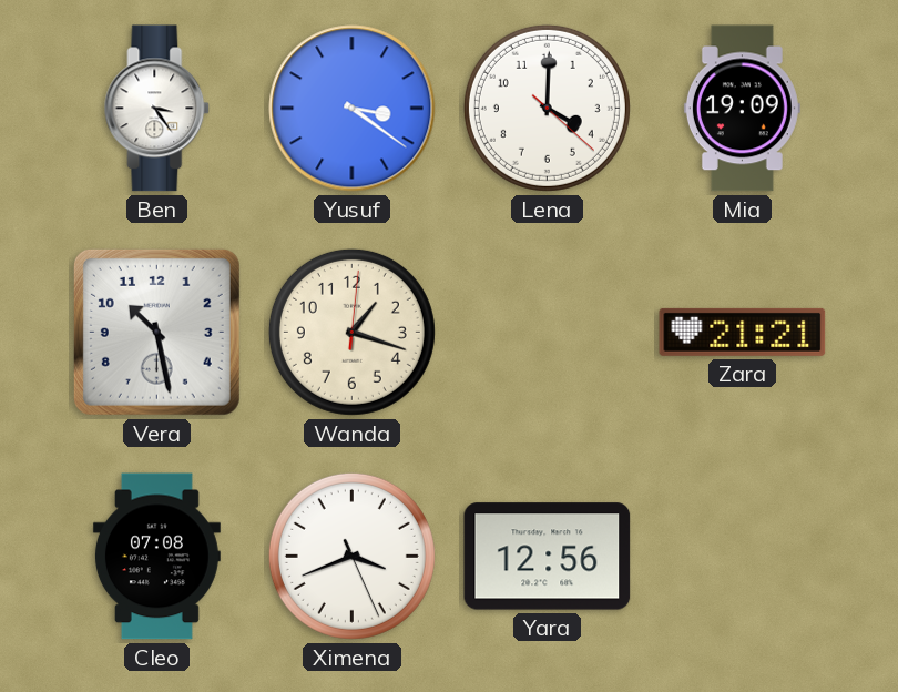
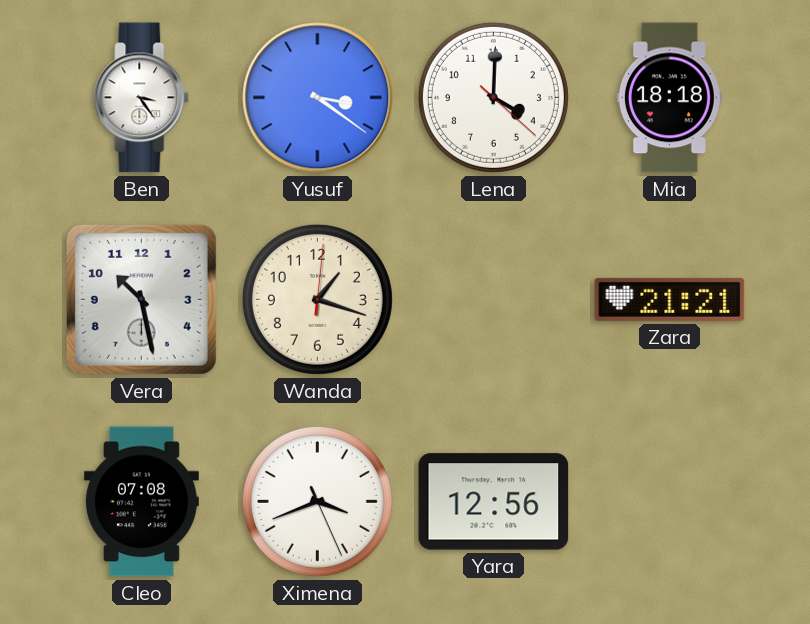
Mia: 19:09 -> 18:18 (669, 98)
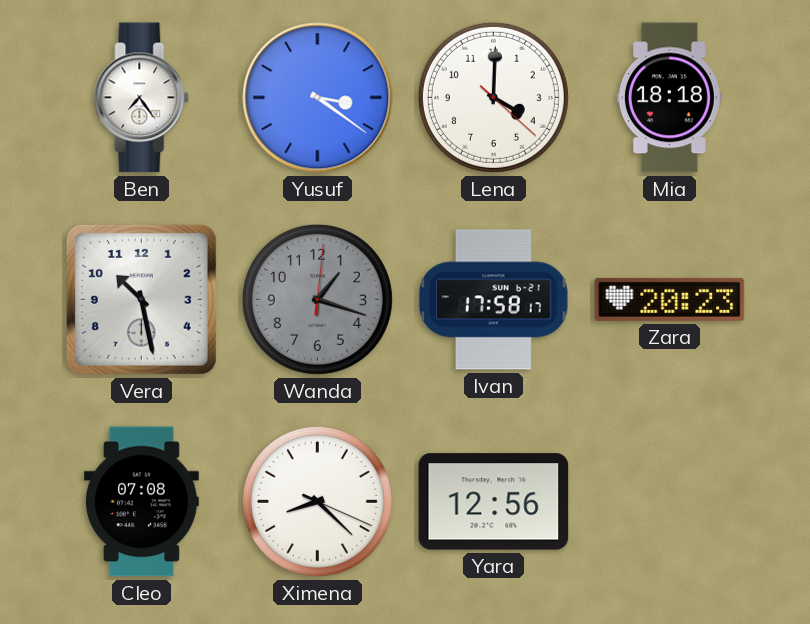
Ben: 3:24 -> 7:24 (142, 98)
Wanda dial: cream -> grey (317, 299)
Ivan: none -> 17:58 (494, 300)
Zara: 21:21 -> 20:23 (670, 299)
Ximena: 3:41 -> 8:22 (317, 501)
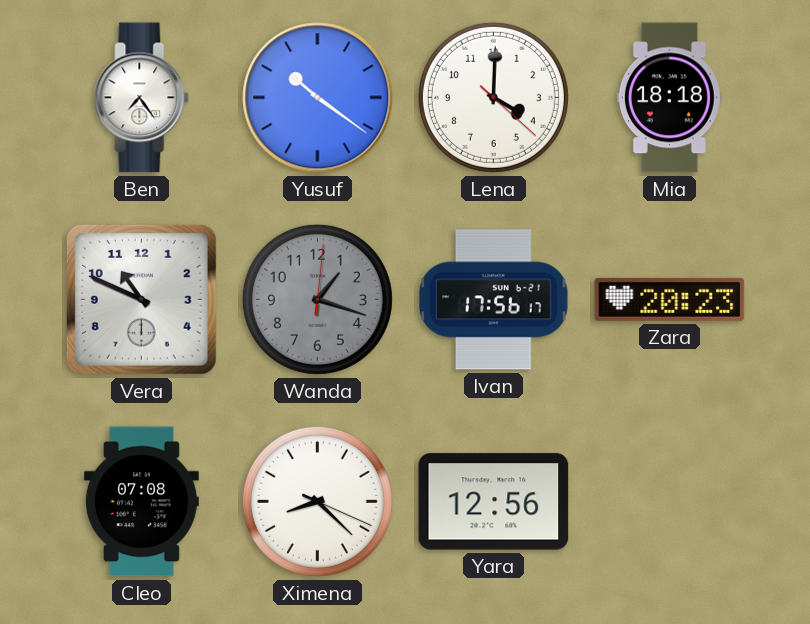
Yusuf: 3:21 -> 10:21 (318, 98)
Vera: 10:28 -> 10:49 (141, 299)
Ivan: 17:58 -> 17:56 (494, 300)
